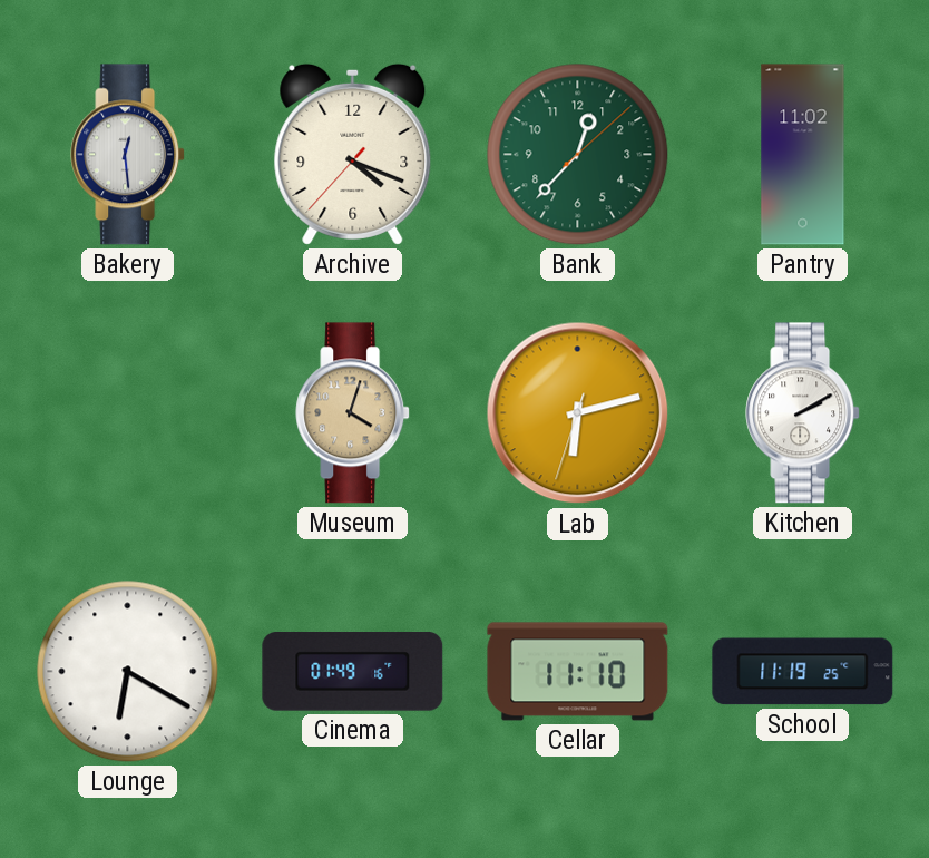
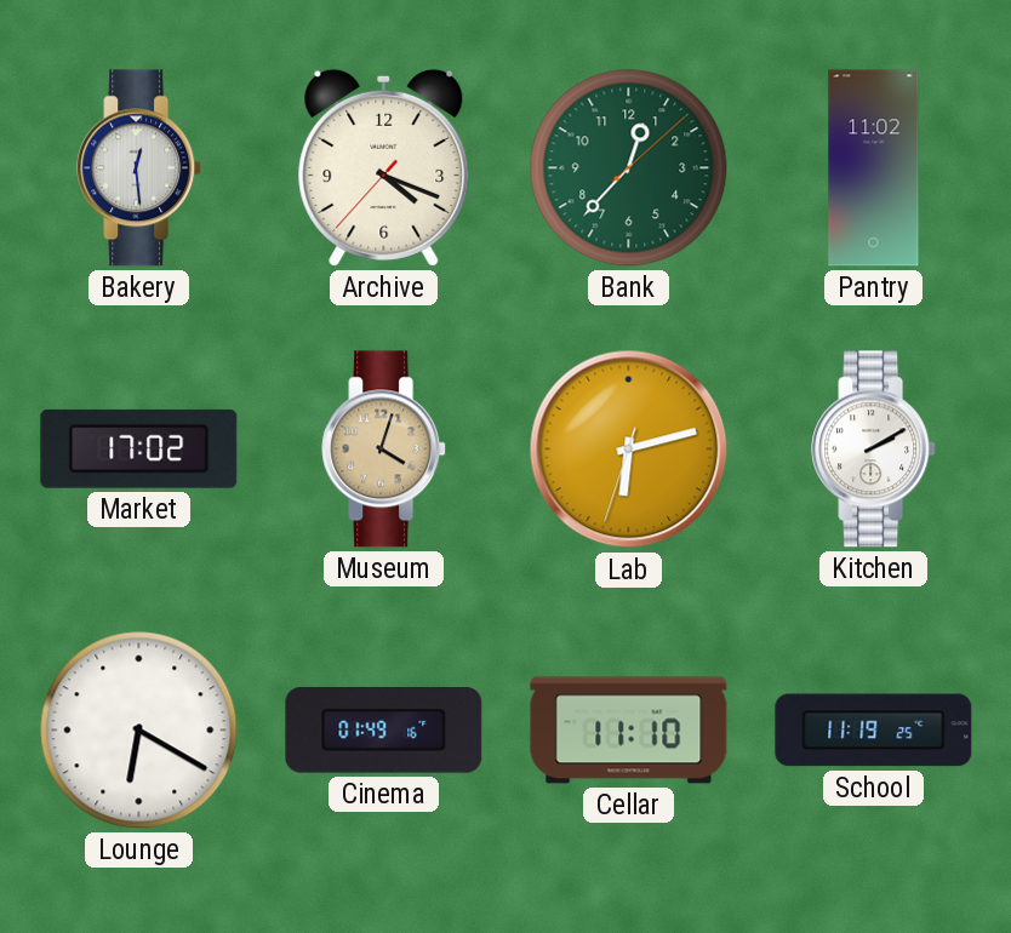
Market: none -> 17:02 (139, 448)
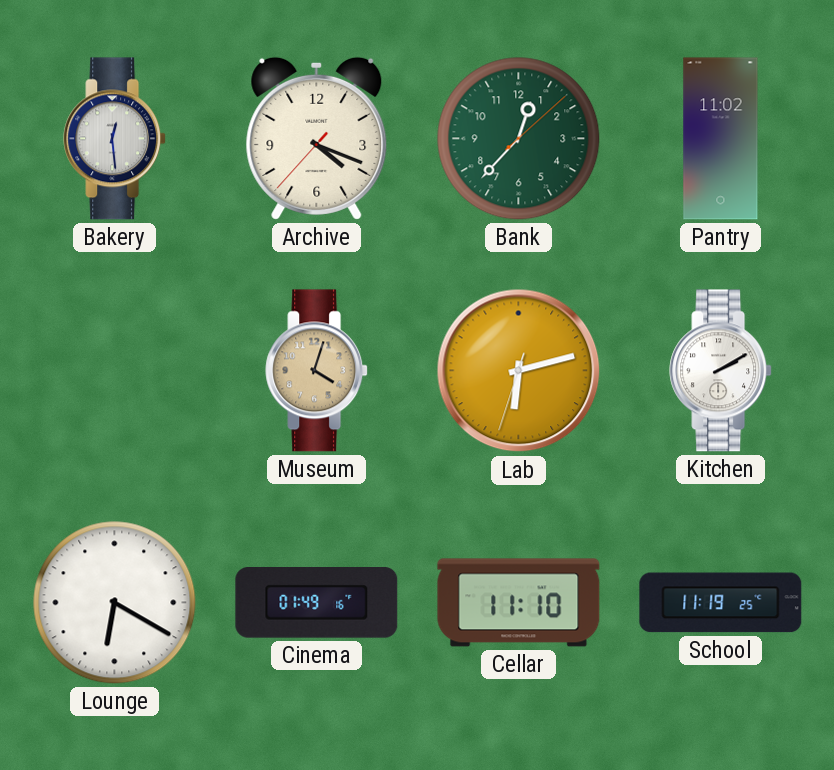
Market: 17:02 -> none (139, 448)
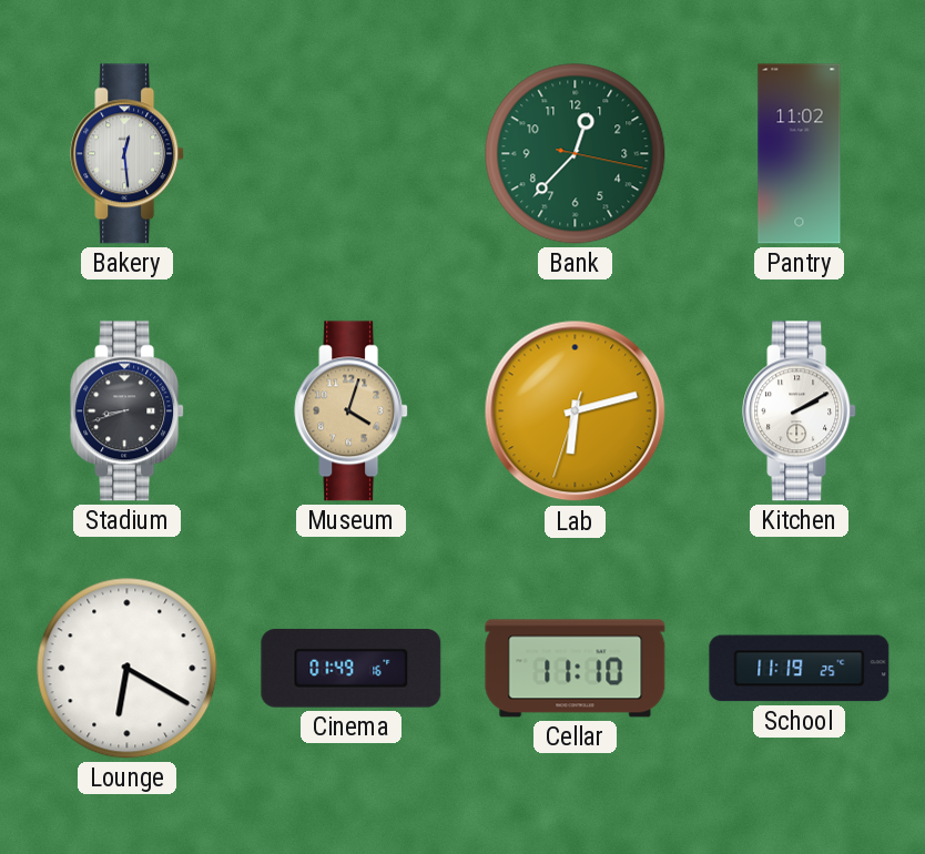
Archive: 4:18 -> none (317, 138)
Bank: 12:37:08 -> 12:37:17 (576, 154)
Stadium: none -> 8:42 (128, 411)
